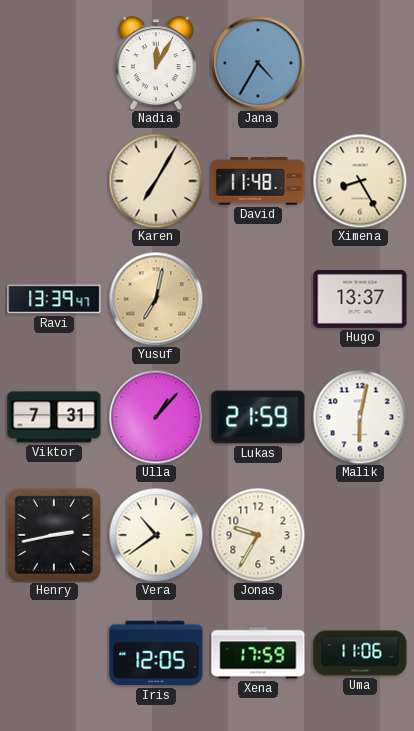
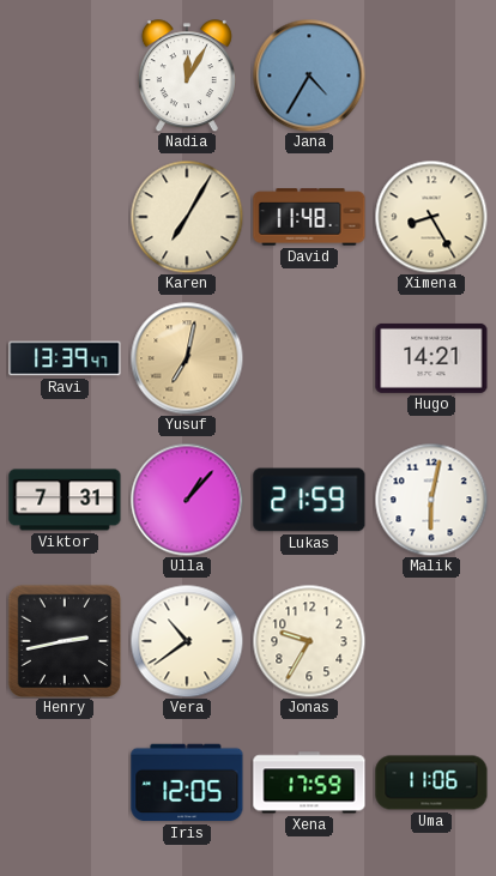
Hugo: 13:37 -> 14:21 (431, 358)
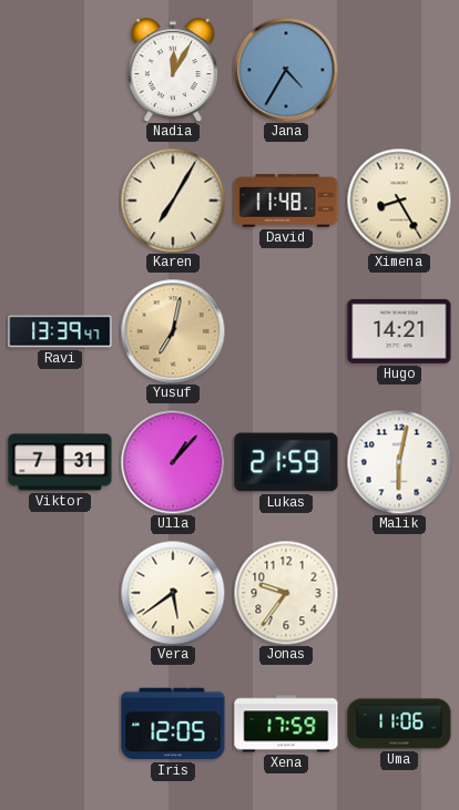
Henry: 2:43 -> none (63, 640)
Vera: 10:39 -> 5:39 (173, 593)
Jonas: 9:35 -> 9:36 (286, 593)
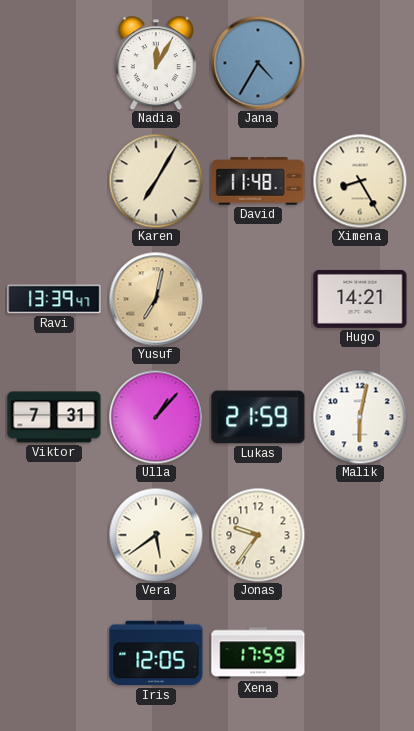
Uma: 11:06 -> none (399, 724)
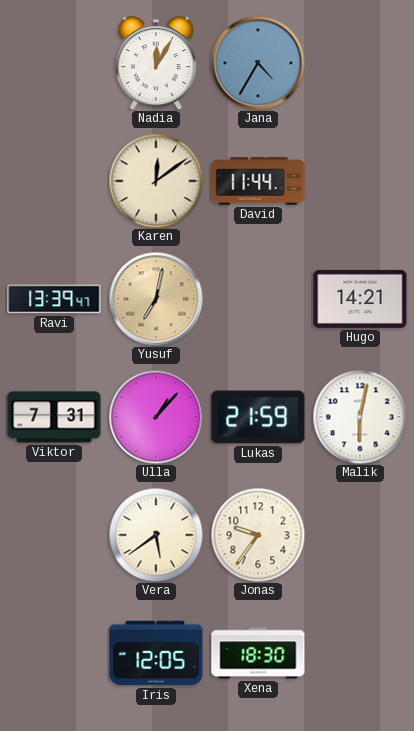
Karen: 7:05 -> 12:09 (156, 181)
David: 11:48 -> 11:44 (258, 181)
Ximena: 8:25 -> none (360, 181)
Xena: 17:59 -> 18:30 (258, 653)
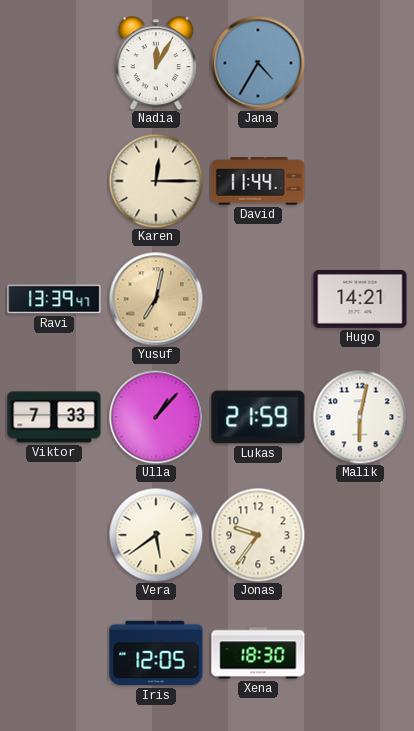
Karen: 12:09 -> 12:15 (156, 181)
Viktor: 7:31 -> 7:33 (54, 417)
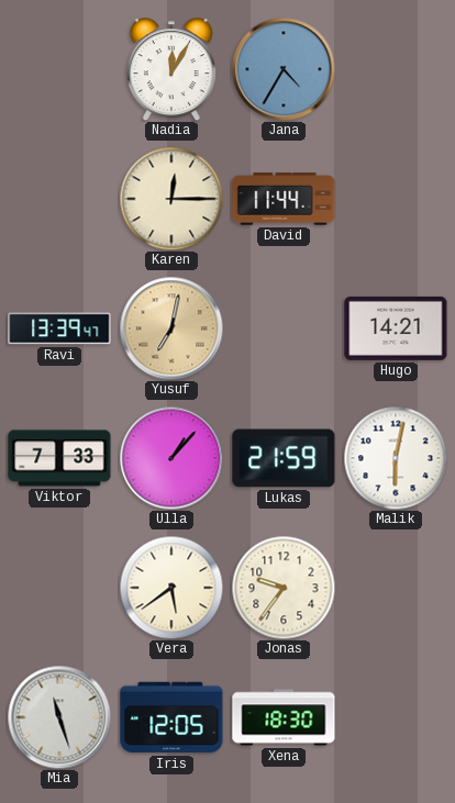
Mia: none -> 11:27 (59, 717)
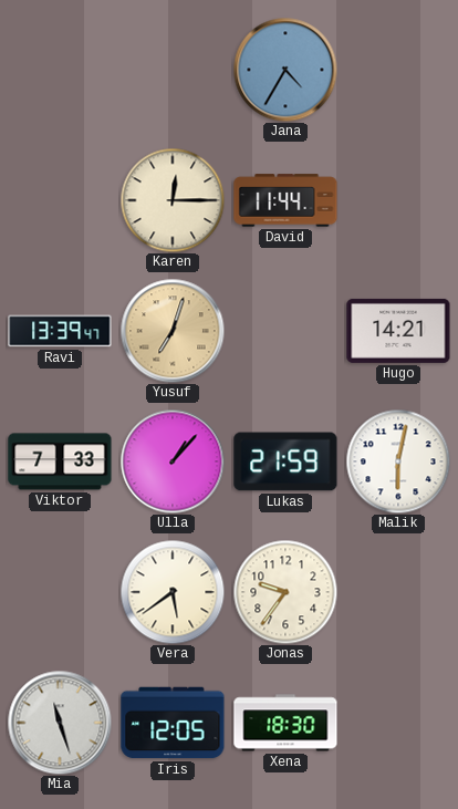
Nadia: 12:05 -> none (171, 69)
Yusuf: 7:02 -> 7:03 (173, 331)
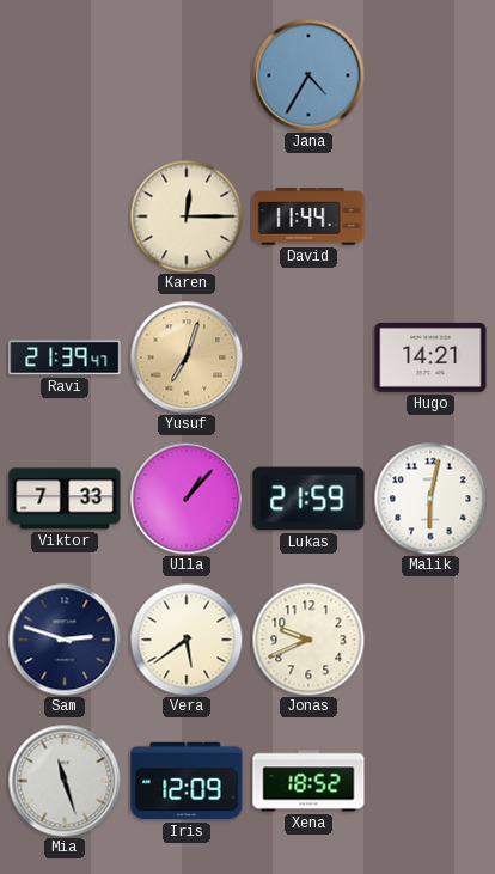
Ravi: 13:39 -> 21:39 (65, 357)
Sam: none -> 2:48 (65, 640)
Jonas: 9:36 -> 9:41 (308, 640)
Iris: 12:05 -> 12:09 (187, 781)
Xena: 18:30 -> 18:52 (308, 781)
